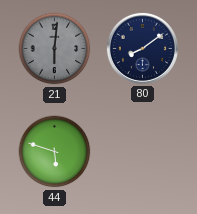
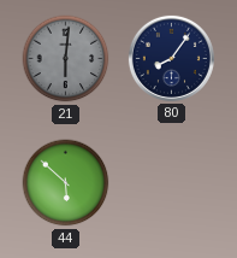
80: 8:09 -> 8:06 (171, 58)
44: 5:48 -> 5:52 (66, 183)
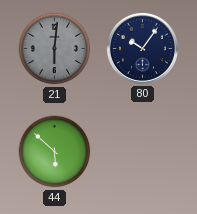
80: 8:06 -> 10:06 (142, 48)
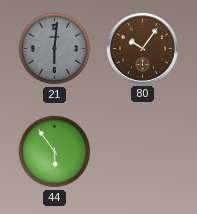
80 dial: navy -> brown (142, 48)
44: 5:52 -> 5:54 (55, 152)
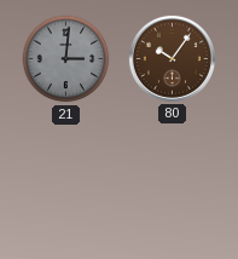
21: 6:01 -> 3:01 (66, 59)
44: 5:54 -> none (55, 152)
